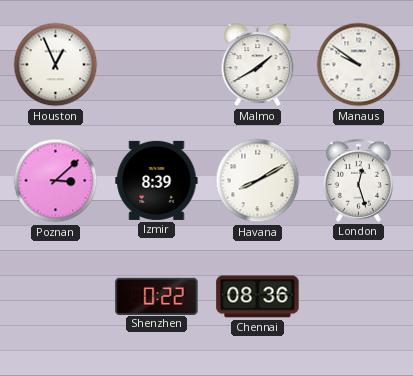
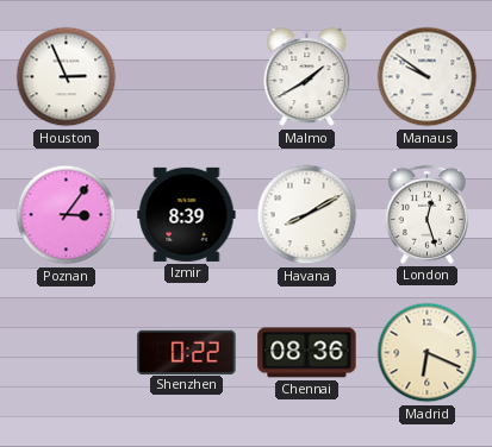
Houston: 12:56 -> 2:56 (67, 77)
Poznan: 3:08 -> 3:06 (67, 215)
Madrid: none -> 6:19 (428, 353)
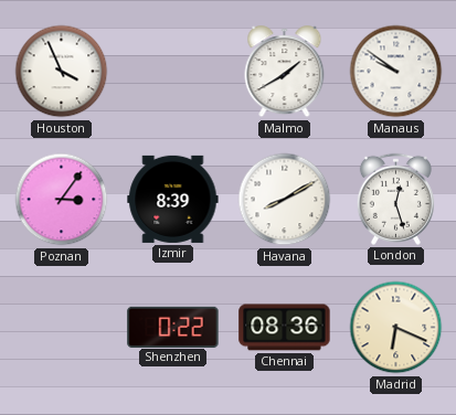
Houston: 2:56 -> 3:56 (62, 72)
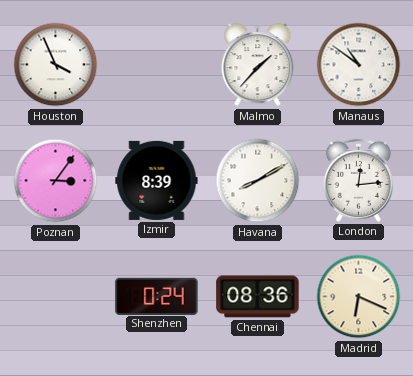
Malmo: 1:40 -> 1:37 (258, 65)
Manaus: 9:51 -> 10:51 (359, 65)
London: 12:27 -> 12:14 (358, 180)
Shenzhen: 0:22 -> 0:24 (157, 296)
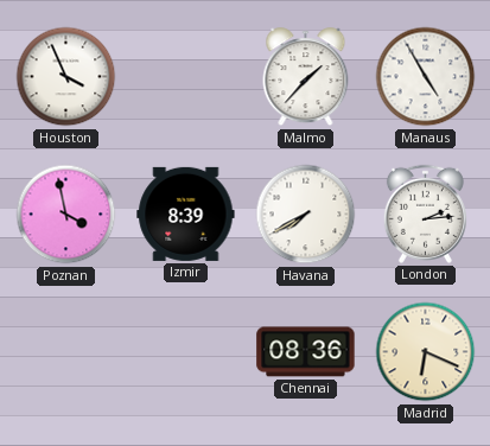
Manaus: 10:51 -> 4:55 (426, 77)
Poznan: 3:06 -> 3:58 (66, 215)
Havana: 8:10 -> 7:40 (306, 215)
London: 12:14 -> 2:14 (425, 214)
Shenzhen: 0:24 -> none (157, 296)
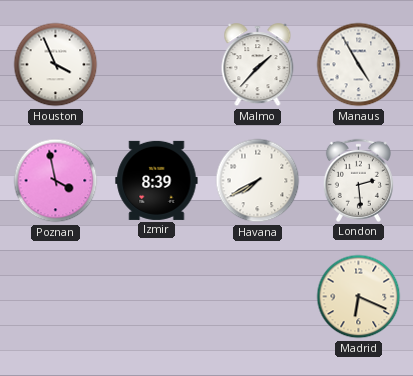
London: 2:14 -> 2:29 (358, 180)
Chennai: 08:36 -> none (306, 352)
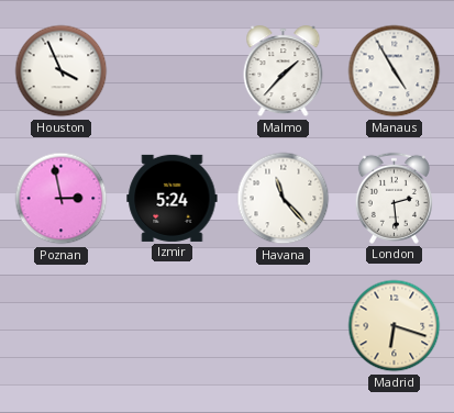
Poznan: 3:58 -> 2:58 (62, 199)
Izmir: 8:39 -> 5:24 (173, 198)
Havana: 7:40 -> 11:23 (284, 199)
Madrid: 6:19 -> 6:18 (395, 326)
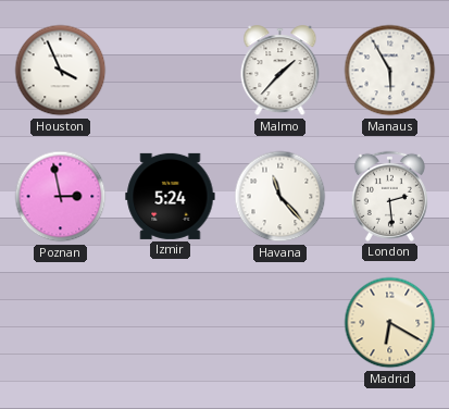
Manaus: 4:55 -> 5:55 (390, 71)
Madrid: 6:18 -> 6:20 (390, 323)
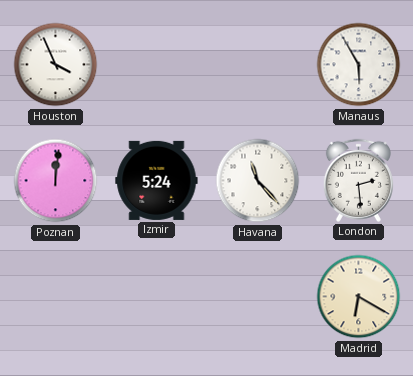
Malmo: 1:37 -> none (280, 71)
Poznan: 2:58 -> 12:01 (56, 181)
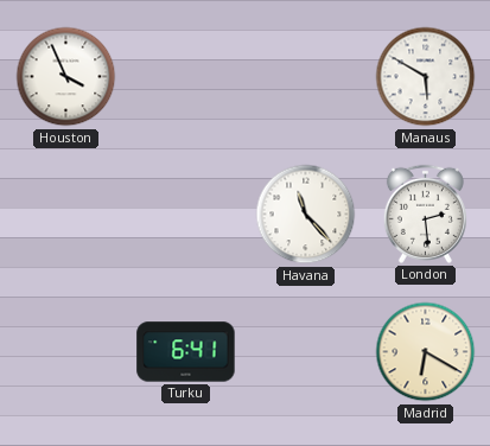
Manaus: 5:55 -> 5:50 (426, 77)
Poznan: 12:01 -> none (56, 181)
Izmir: 5:24 -> none (157, 180)
Turku: none -> 6:41 (186, 352)
